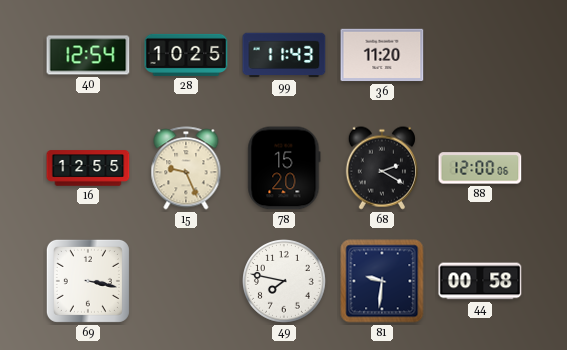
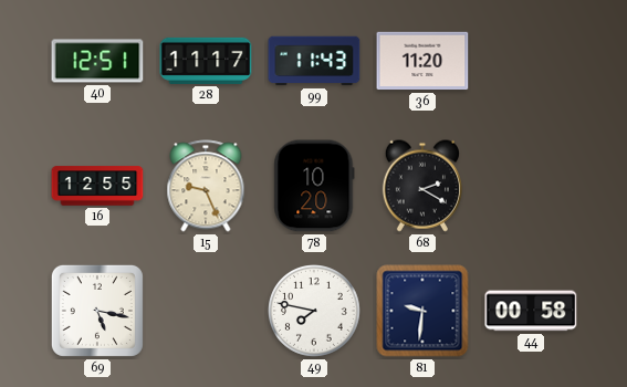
40: 12:54 -> 12:51 (97, 61)
28: 10:25 -> 11:17 (206, 61)
78: 15:20 -> 10:20 (314, 186)
88: 12:00 -> none (480, 168)
69: 3:17 -> 5:17 (97, 311)
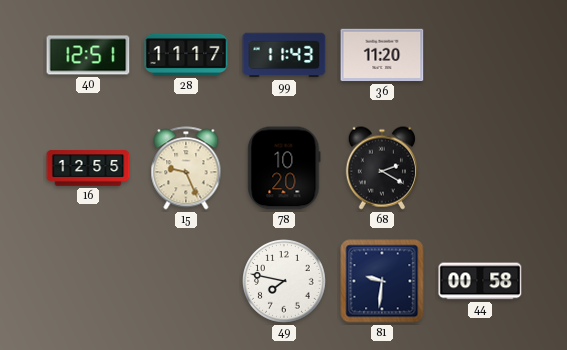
69: 5:17 -> none (97, 311)
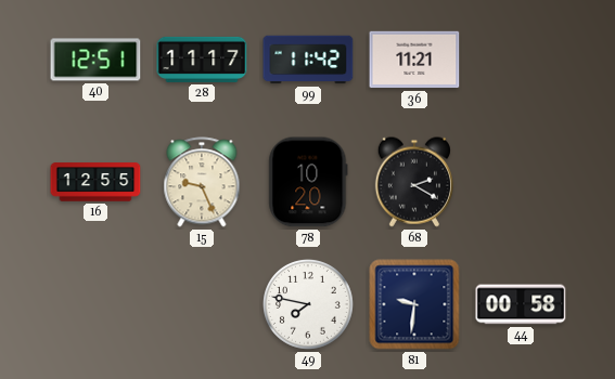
99: 11:43 -> 11:42 (308, 60)
36: 11:20 -> 11:21 (414, 60)
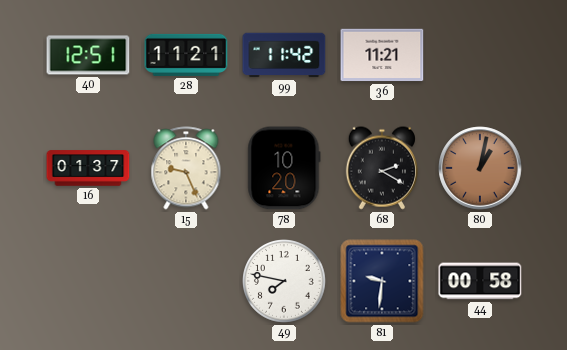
28: 11:17 -> 11:21 (186, 55)
16: 12:55 -> 01:37 (88, 168)
80: none -> 1:02 (480, 168)
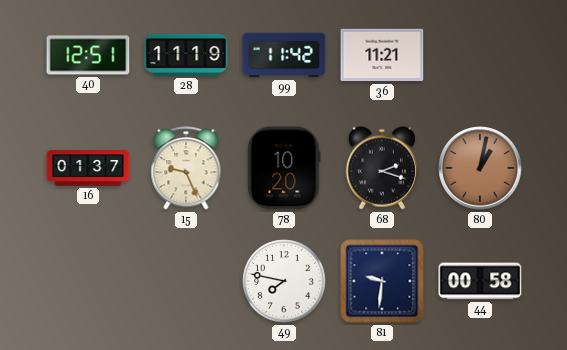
28: 11:21 -> 11:19 (186, 55)
68: 2:20 -> 2:18 (381, 168)
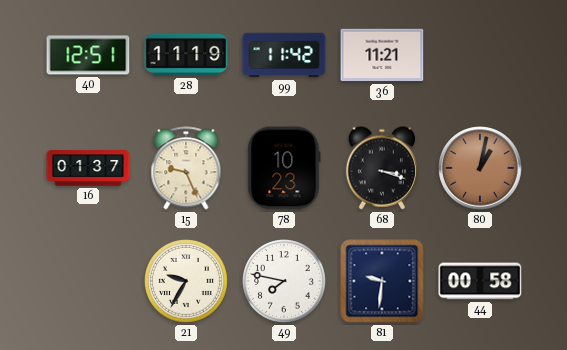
78: 10:20 -> 10:23 (284, 168)
68: 2:18 -> 3:18 (381, 168)
21: none -> 9:35 (187, 282)
